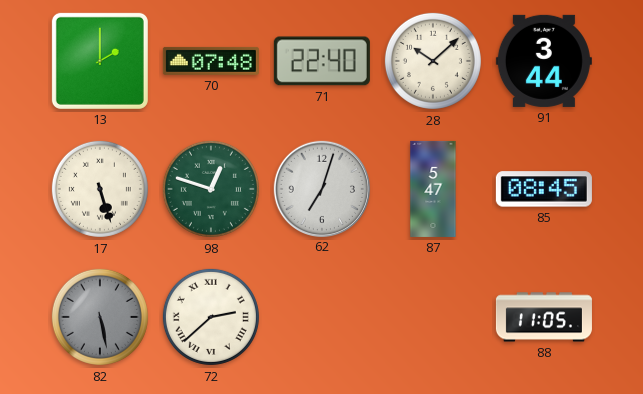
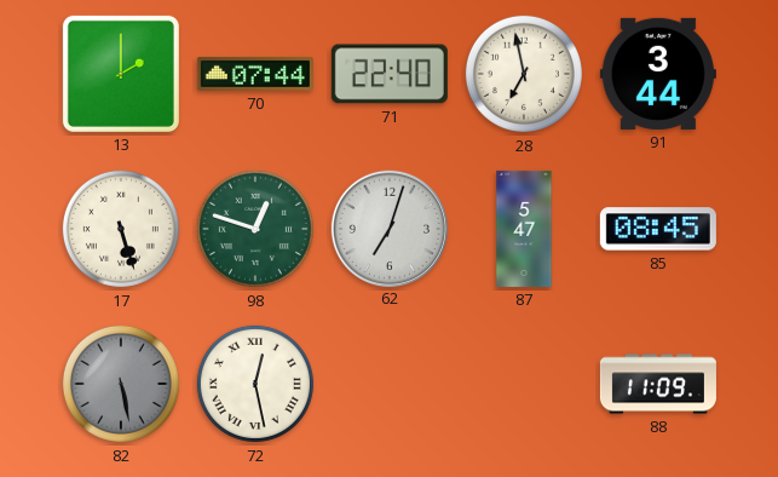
70: 07:48 -> 07:44 (255, 74)
28: 10:08 -> 6:58 (524, 74)
72: 2:38 -> 12:28 (255, 384)
88: 11:05 -> 11:09 (658, 384)
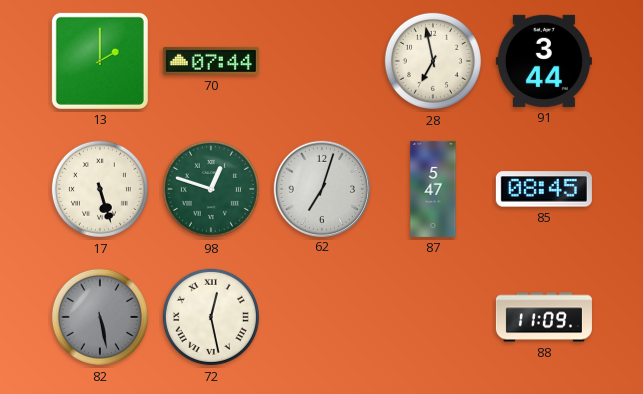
71: 22:40 -> none (390, 74)
